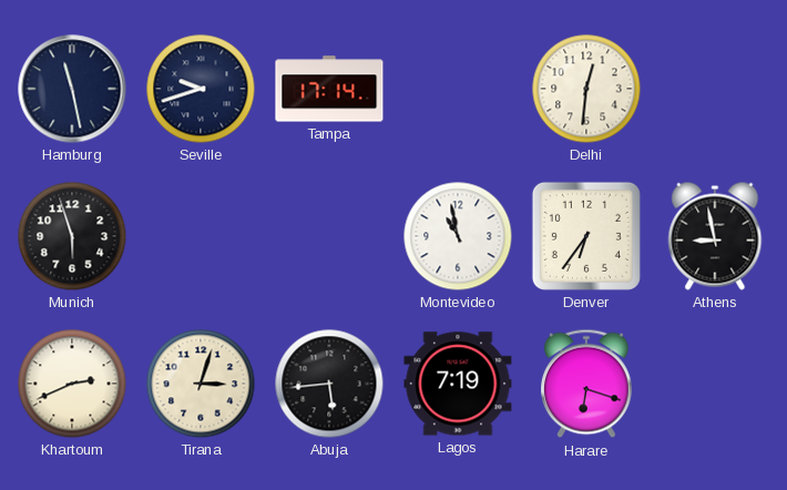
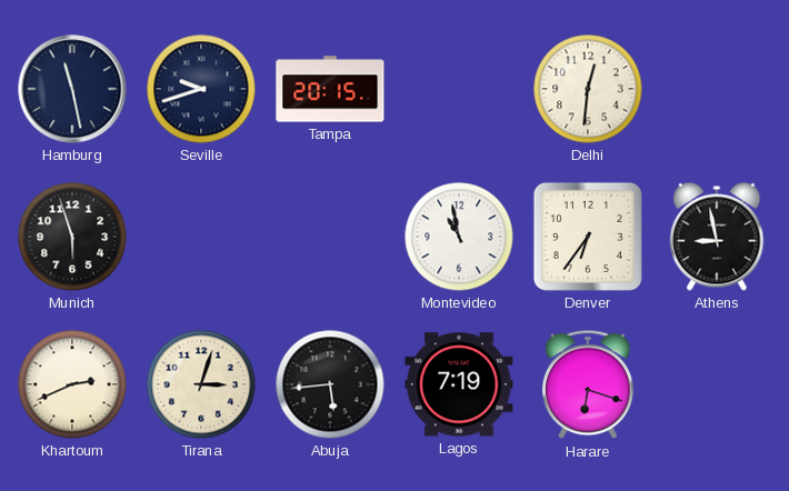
Tampa: 17:14 -> 20:15 (330, 89)
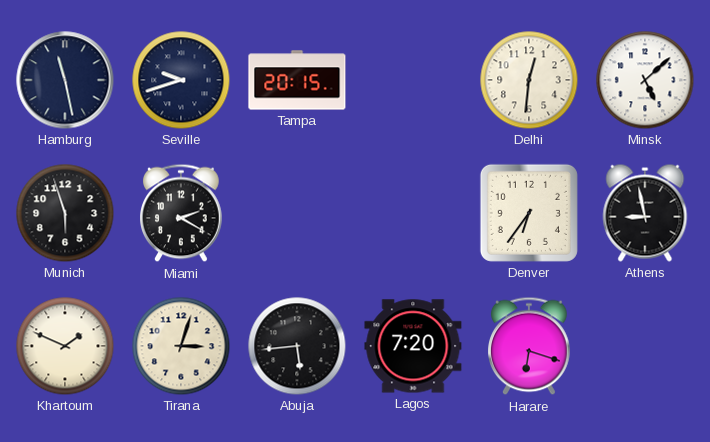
Minsk: none -> 5:08 (645, 80)
Miami: none -> 2:20 (182, 213)
Montevideo: 10:58 -> none (459, 237)
Khartoum: 2:41 -> 1:49 (65, 346)
Lagos: 7:19 -> 7:20 (413, 346)
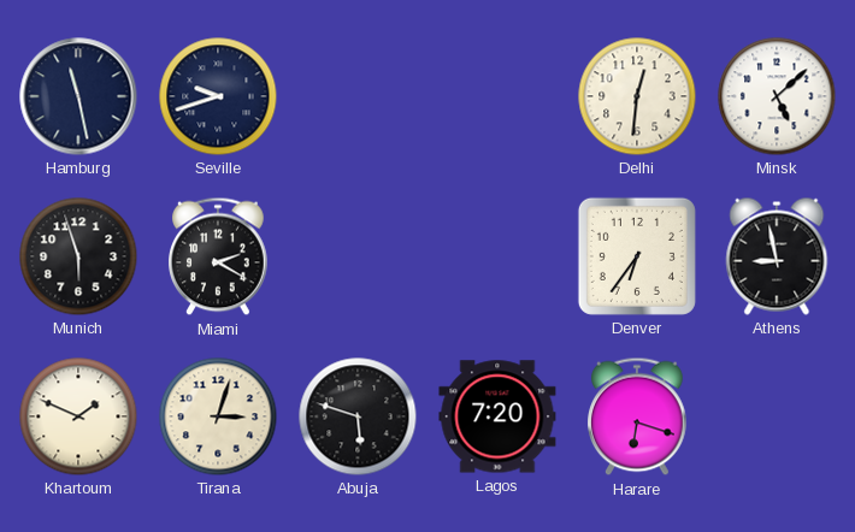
Tampa: 20:15 -> none (297, 80)
Abuja: 5:44 -> 5:48 (358, 416)
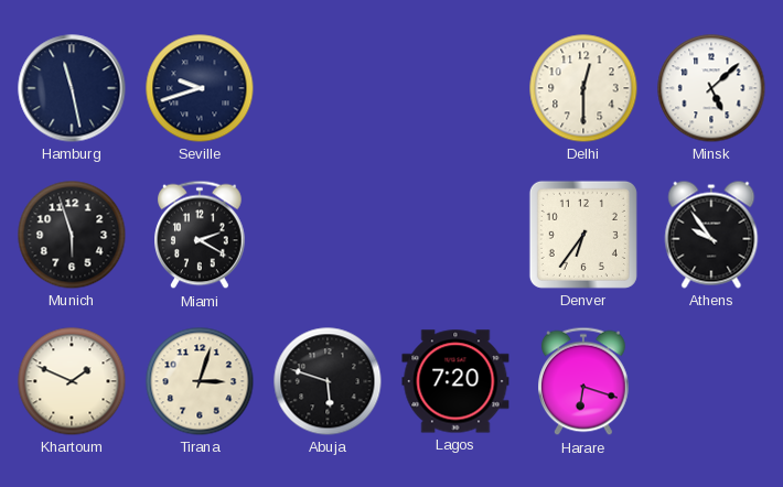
Delhi: 12:31 -> 12:30 (583, 88)
Athens: 8:58 -> 9:54 (711, 235)
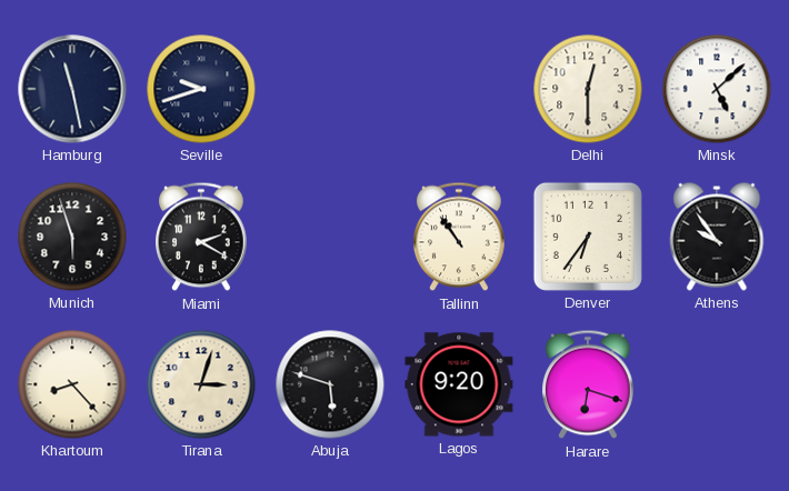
Tallinn: none -> 10:54 (460, 237)
Khartoum: 1:49 -> 8:23 (72, 384)
Lagos: 7:20 -> 9:20 (459, 384)
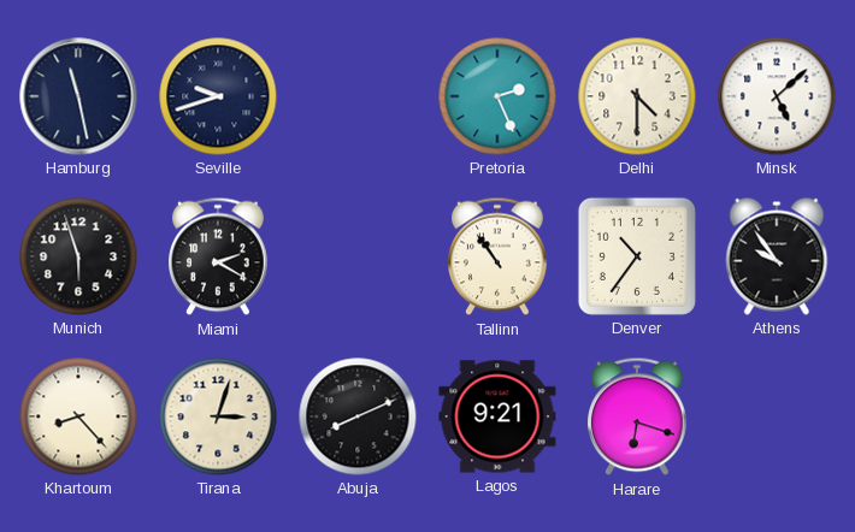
Pretoria: none -> 2:26 (497, 96)
Delhi: 12:30 -> 4:30 (637, 96)
Denver: 6:36 -> 10:36 (637, 256)
Abuja: 5:48 -> 8:11 (358, 416)
Lagos: 9:20 -> 9:21 (497, 416)
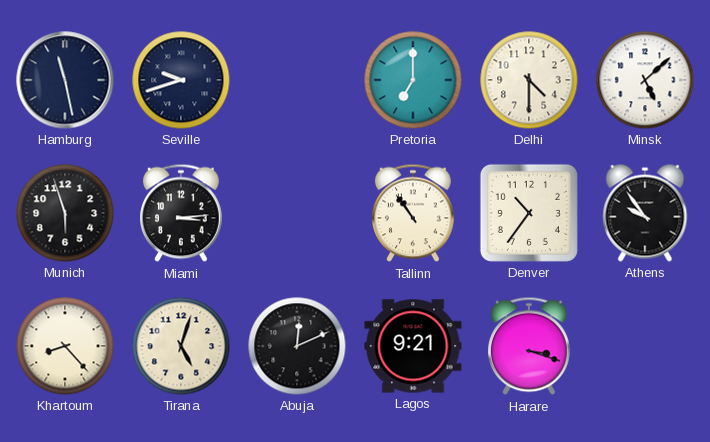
Pretoria: 2:26 -> 7:00 (413, 80)
Miami: 2:20 -> 3:14 (182, 213)
Tirana: 3:03 -> 5:03 (181, 346)
Abuja: 8:11 -> 12:11 (297, 346)
Harare: 6:18 -> 3:18 (530, 346)
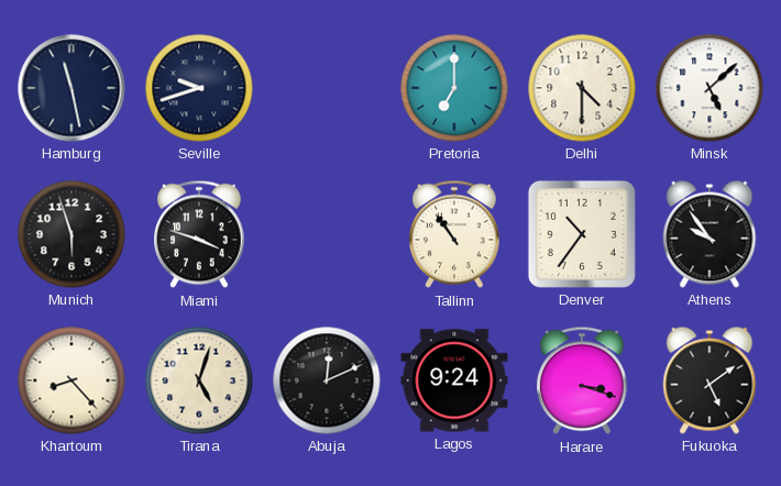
Miami: 3:14 -> 3:48 (200, 234)
Lagos: 9:21 -> 9:24 (454, 380)
Fukuoka: none -> 5:09 (710, 380)
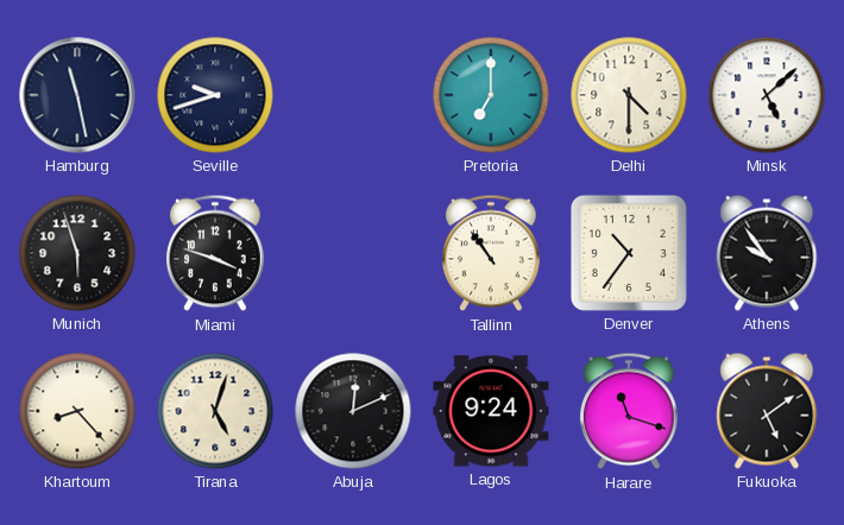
Harare: 3:18 -> 11:18 (630, 411)
